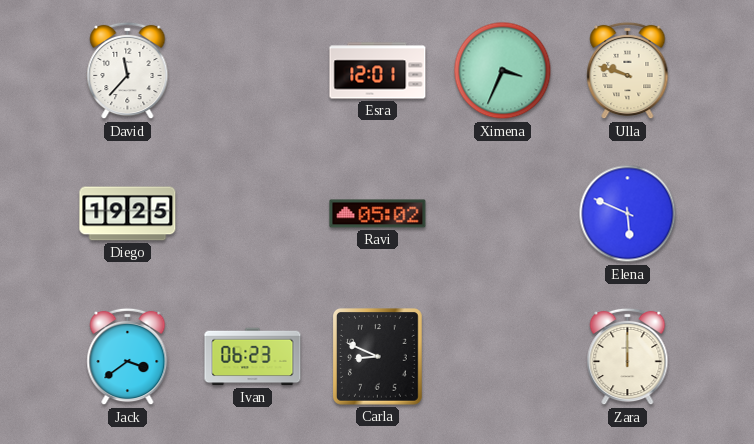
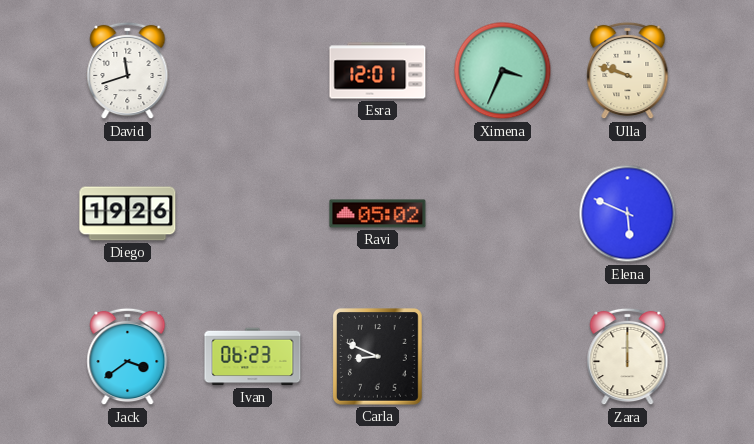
David: 11:37 -> 11:42 (128, 71)
Diego: 19:25 -> 19:26 (128, 214)
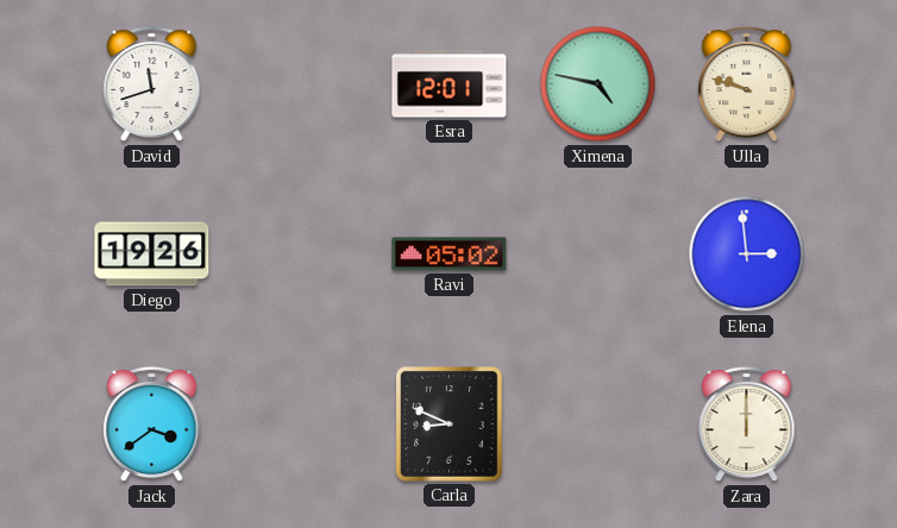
Ximena: 3:34 -> 4:47 (598, 84)
Elena: 5:49 -> 2:59 (747, 254)
Ivan: 06:23 -> none (253, 357)
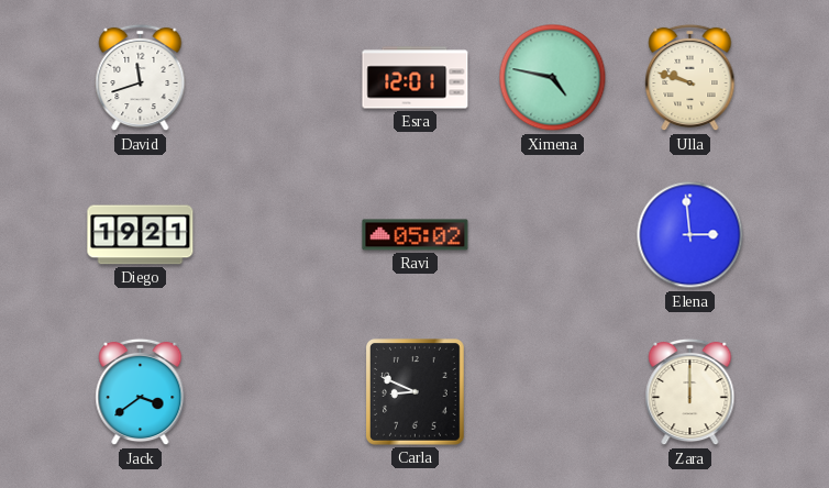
Diego: 19:26 -> 19:21 (141, 235)
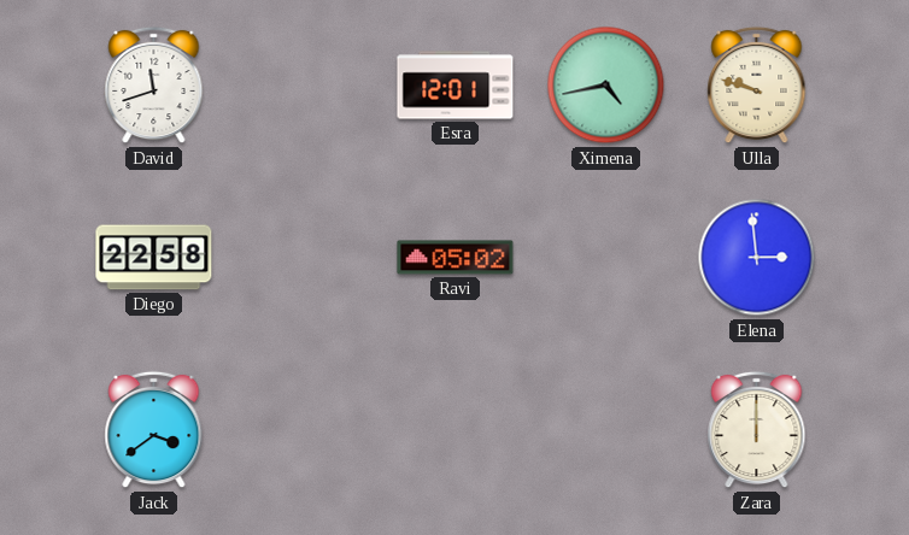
Ximena: 4:47 -> 4:43 (606, 86)
Diego: 19:21 -> 22:58 (154, 258)
Carla: 8:49 -> none (416, 392)
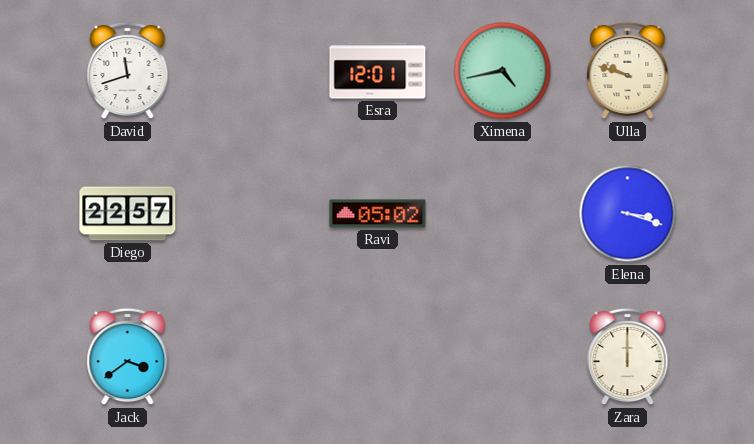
Diego: 22:58 -> 22:57 (128, 214)
Elena: 2:59 -> 3:18 (628, 214)
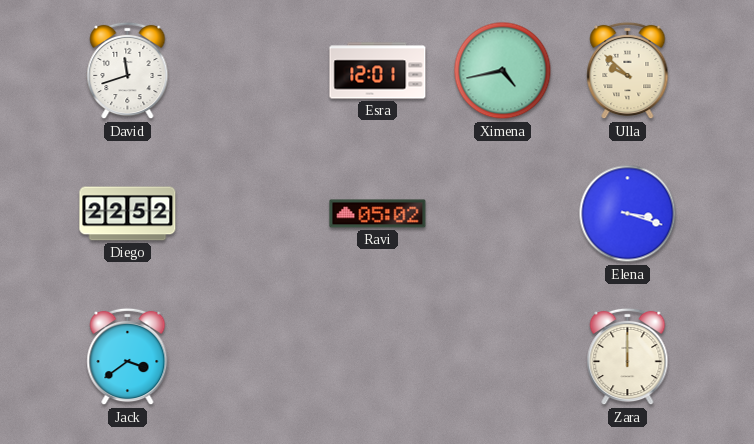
Ulla: 9:48 -> 9:52 (628, 71)
Diego: 22:57 -> 22:52 (128, 214)
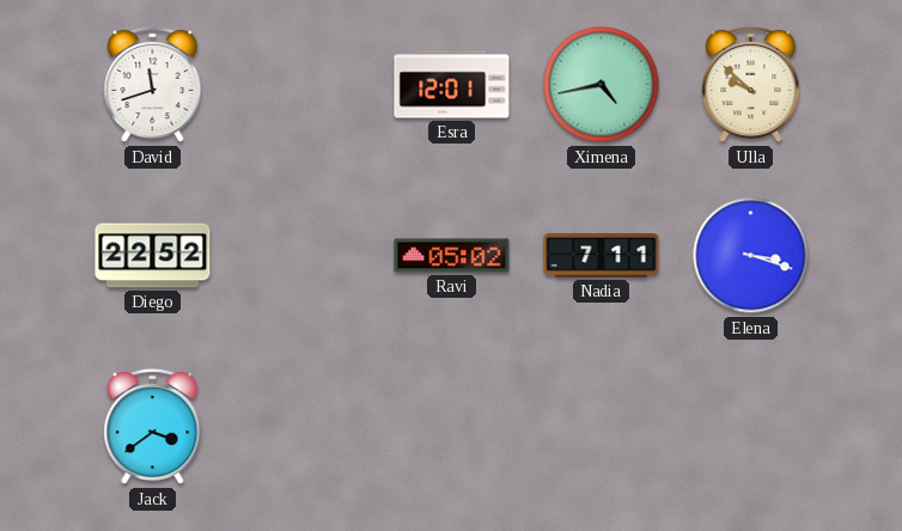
Nadia: none -> 7:11 (602, 255)
Zara: 12:00 -> none (628, 357)
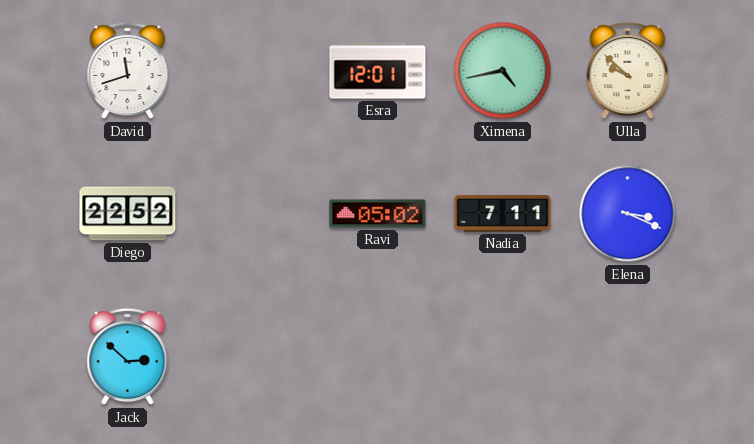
Elena: 3:18 -> 3:19 (628, 214)
Jack: 3:39 -> 2:52 (128, 357)
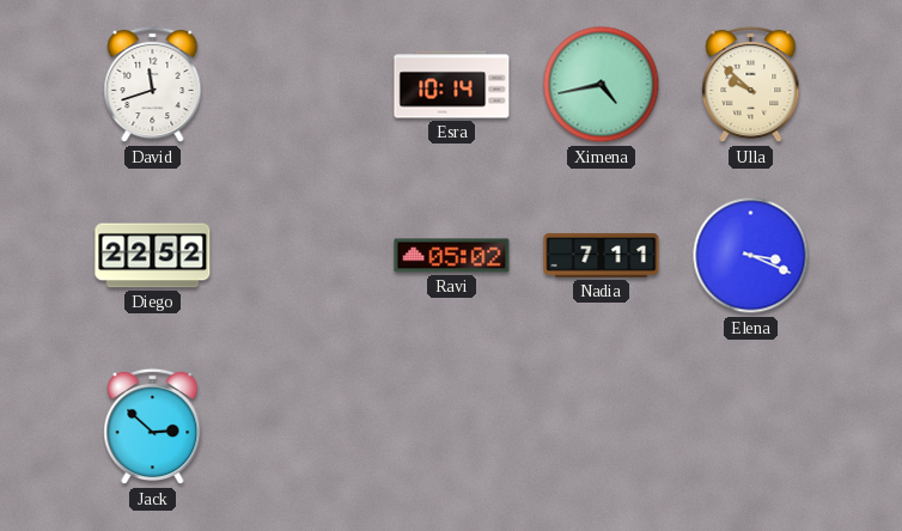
Esra: 12:01 -> 10:14 (452, 85)
